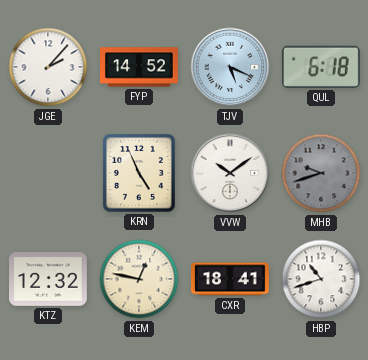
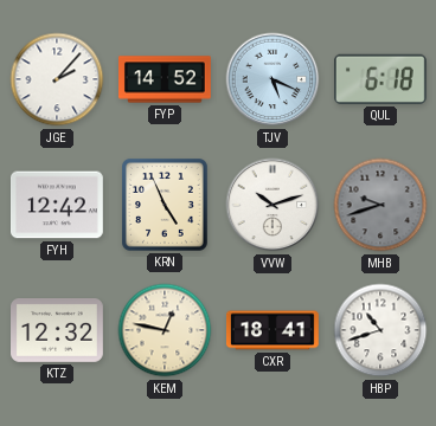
FYH: none -> 12:42 (58, 205)
VVW: 10:09 -> 10:12 (272, 205)
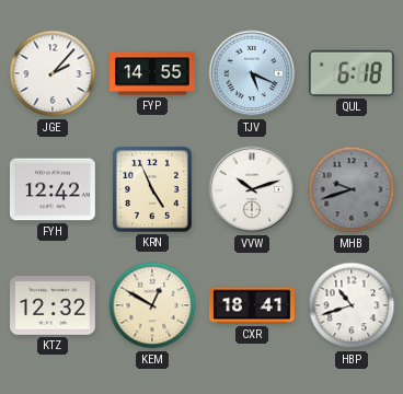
FYP: 14:52 -> 14:55 (153, 73)
KEM: 12:47 -> 12:50 (152, 305)
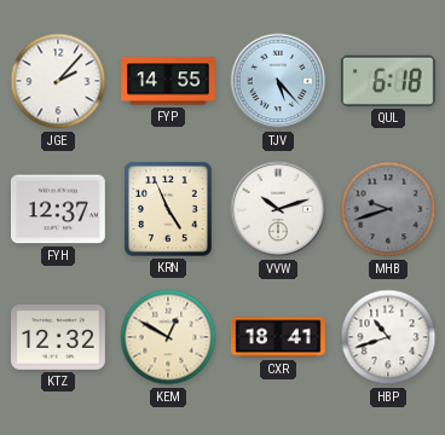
TJV: 5:19 -> 5:23 (278, 81)
FYH: 12:42 -> 12:37 (59, 209)
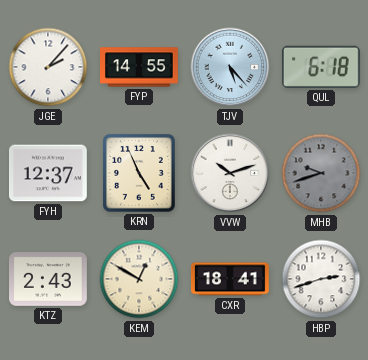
KTZ: 12:32 -> 2:43 (49, 280)
HBP: 10:42 -> 2:42 (321, 279)
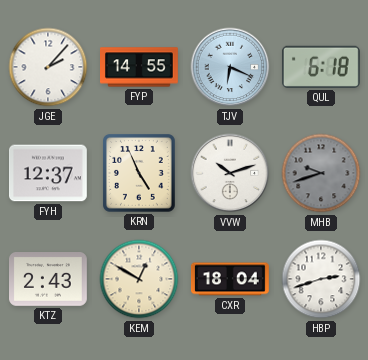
TJV: 5:23 -> 6:19 (230, 67)
CXR: 18:41 -> 18:04 (231, 279)
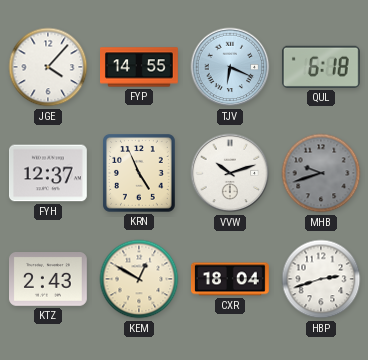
JGE: 2:07 -> 4:07 (48, 67)
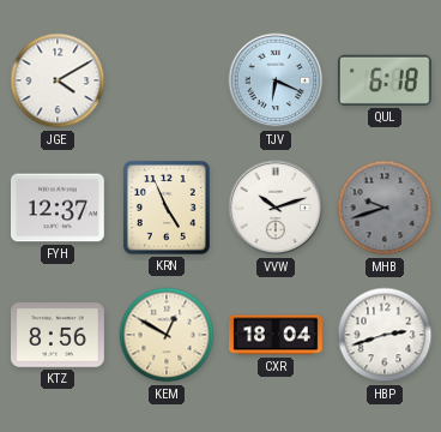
JGE: 4:07 -> 4:10 (58, 80)
FYP: 14:55 -> none (140, 67)
KTZ: 2:43 -> 8:56 (59, 336)
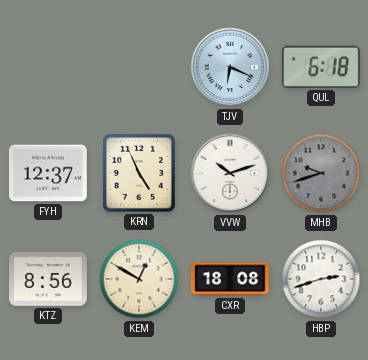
JGE: 4:10 -> none (58, 80)
CXR: 18:04 -> 18:08 (231, 279)
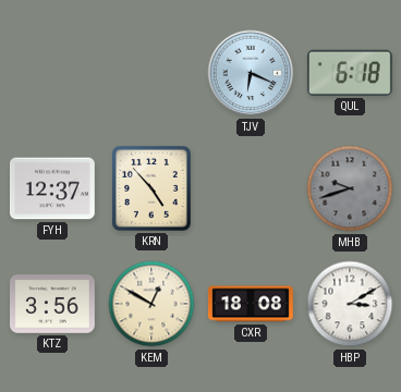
KRN: 4:56 -> 4:53 (151, 189)
VVW: 10:12 -> none (230, 173)
KTZ: 8:56 -> 3:56 (53, 305)
HBP: 2:42 -> 3:10 (350, 304)
